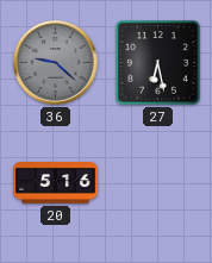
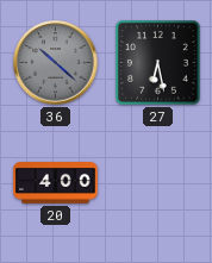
36: 9:22 -> 10:22 (56, 63)
20: 5:16 -> 4:00 (56, 183)
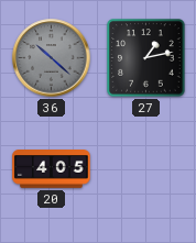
27: 6:28 -> 1:13 (146, 58)
20: 4:00 -> 4:05 (52, 169)
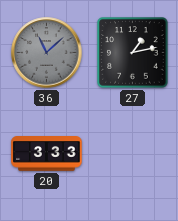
36: 10:22 -> 11:08 (47, 53)
20: 4:05 -> 3:33 (47, 154)
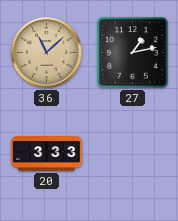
36 dial: grey -> champagne (47, 53)
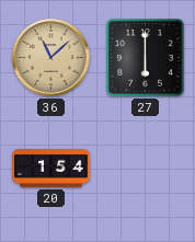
27: 1:13 -> 6:00 (146, 58)
20: 3:33 -> 1:54 (51, 169)
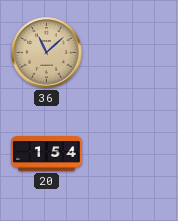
27: 6:00 -> none (146, 58)
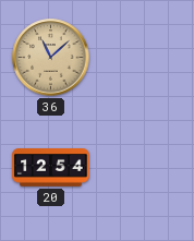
20: 1:54 -> 12:54 (51, 168)
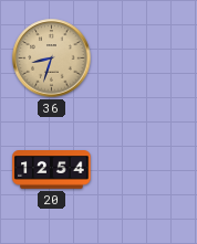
36: 11:08 -> 8:33 (52, 59)
